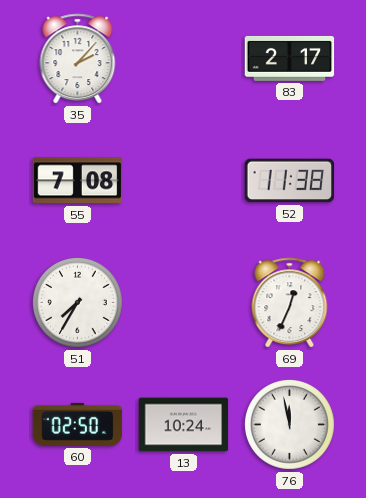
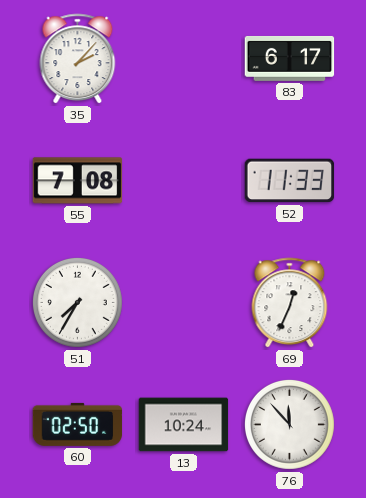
83: 2:17 -> 6:17 (290, 58)
52: 11:38 -> 11:33 (290, 181)
76: 11:58 -> 11:53 (289, 424)
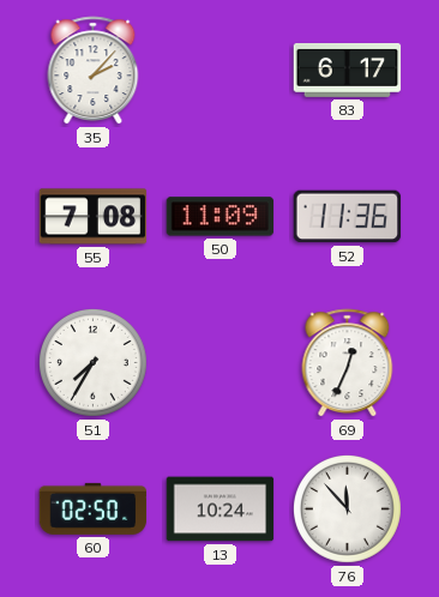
50: none -> 11:09 (221, 217)
52: 11:33 -> 11:36 (348, 217)
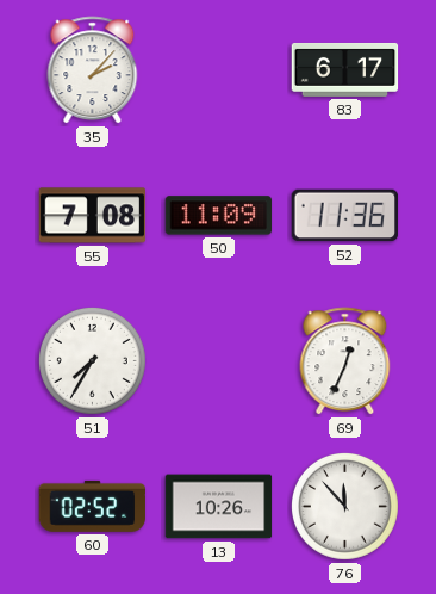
60: 02:50 -> 02:52 (93, 506)
13: 10:24 -> 10:26 (219, 507)
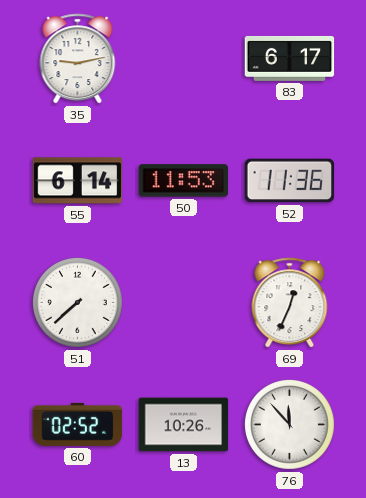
35: 2:07 -> 9:13 (78, 59)
55: 7:08 -> 6:14 (78, 181)
50: 11:09 -> 11:53 (184, 181)
51: 7:35 -> 7:38 (77, 302)
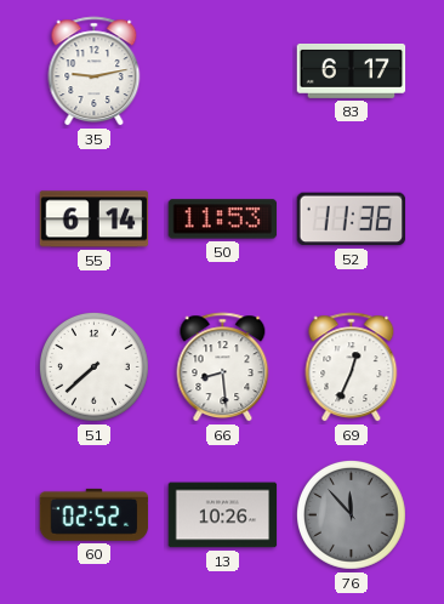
66: none -> 8:29 (223, 367)
76 dial: white -> grey (351, 514)
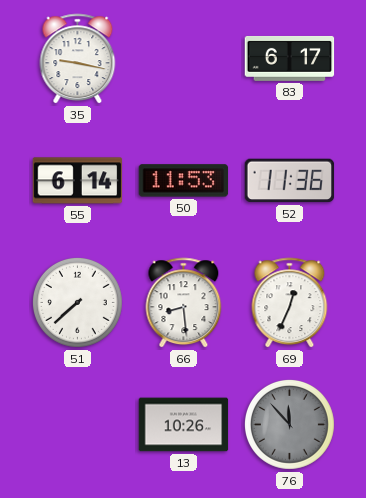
35: 9:13 -> 9:17 (78, 59)
60: 02:52 -> none (95, 514)
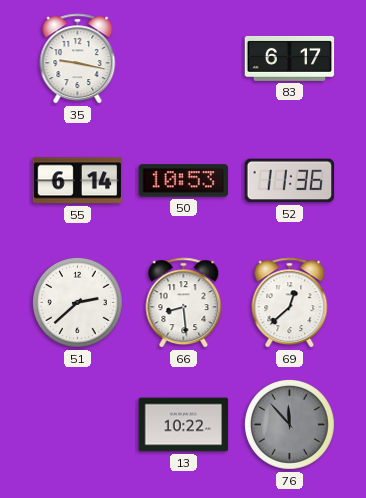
50: 11:53 -> 10:53 (184, 181)
51: 7:38 -> 2:38 (77, 302)
69: 12:34 -> 12:38 (290, 303)
13: 10:26 -> 10:22 (184, 425)
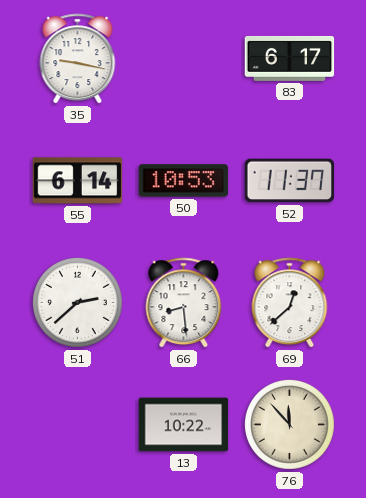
52: 11:36 -> 11:37 (290, 181)
76 dial: grey -> cream (289, 424)
